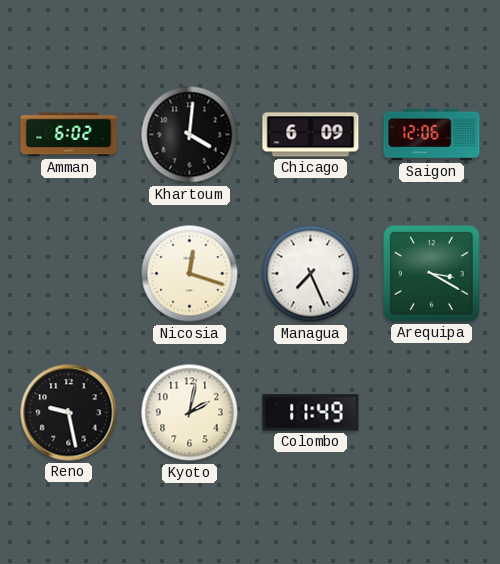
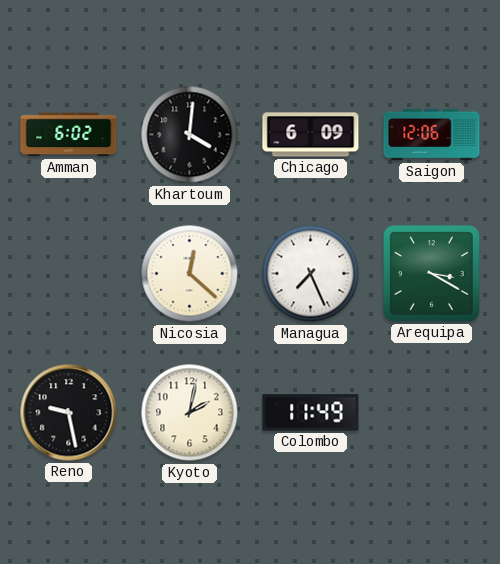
Nicosia: 12:18 -> 12:22 (190, 274)
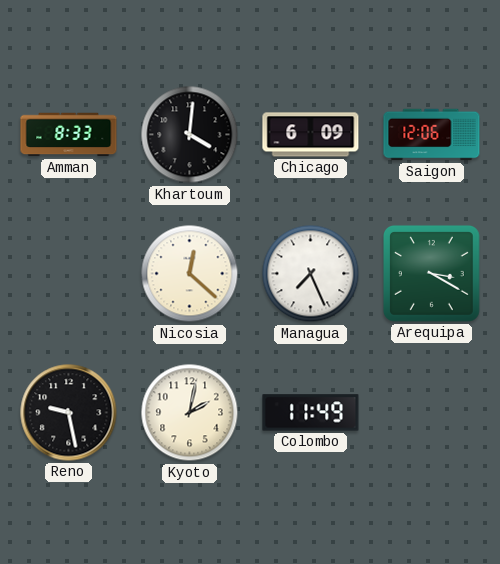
Amman: 6:02 -> 8:33 (69, 135)
